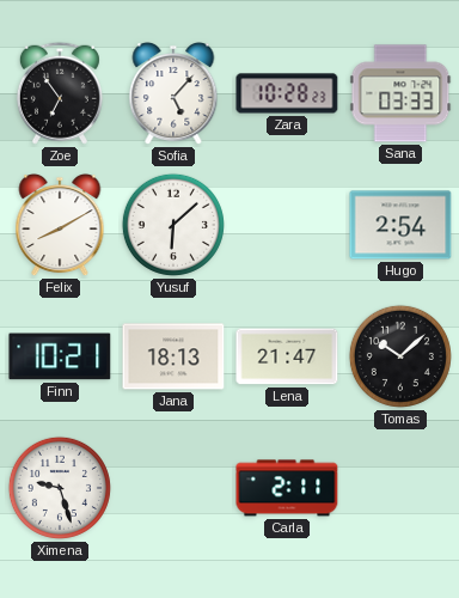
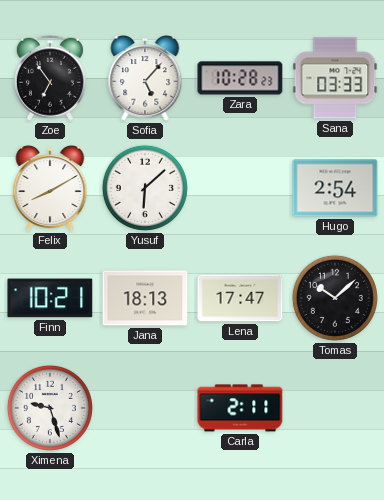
Lena: 21:47 -> 17:47 (240, 298)
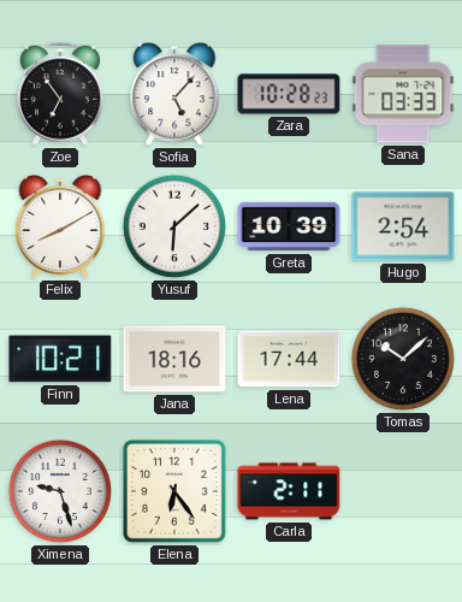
Greta: none -> 10:39 (289, 226)
Jana: 18:13 -> 18:16 (174, 359)
Lena: 17:47 -> 17:44 (289, 359)
Elena: none -> 6:24 (174, 491)
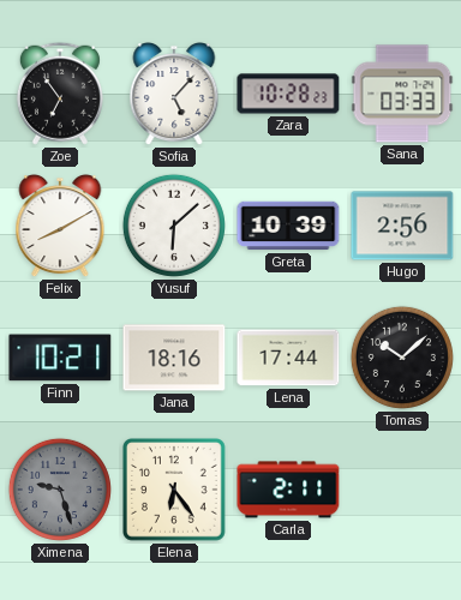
Hugo: 2:54 -> 2:56 (402, 226)
Ximena dial: white -> grey (60, 490)
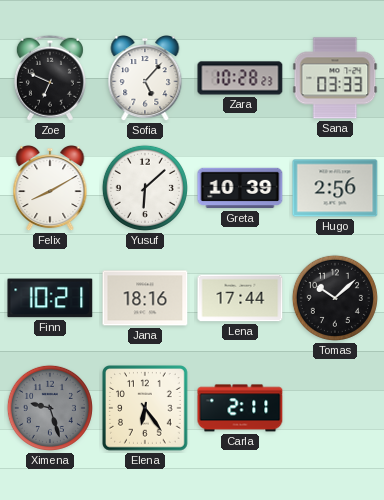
Zoe: 6:54 -> 6:49 (50, 78)
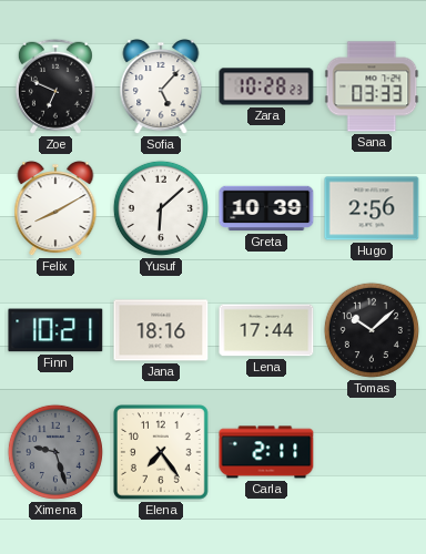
Elena: 6:24 -> 7:24 (161, 452)
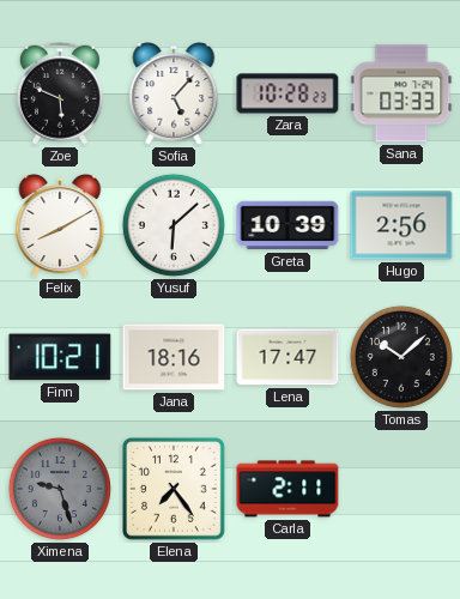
Zoe: 6:49 -> 5:49 (60, 93)
Lena: 17:44 -> 17:47 (287, 357)
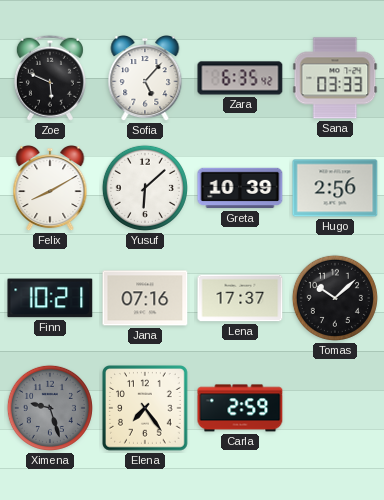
Zara: 10:28 -> 6:35 (240, 78)
Jana: 18:16 -> 07:16 (145, 298)
Lena: 17:47 -> 17:37 (240, 298)
Carla: 2:11 -> 2:59 (240, 408)
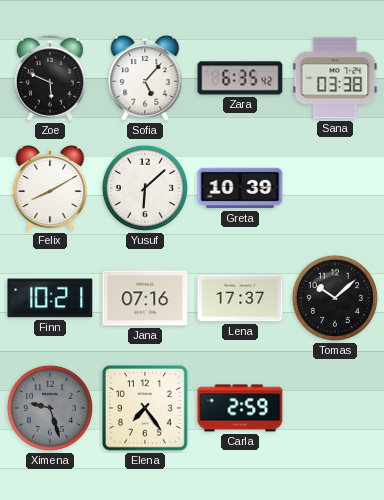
Sana: 03:33 -> 03:38 (335, 78)
Hugo: 2:56 -> none (335, 188)
